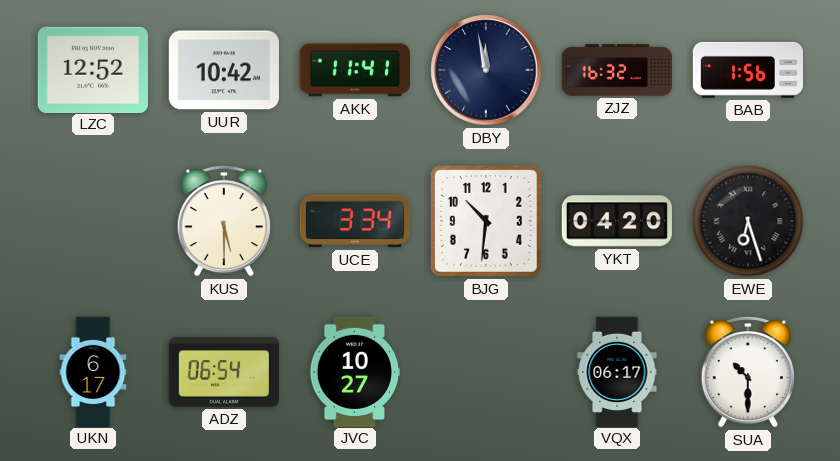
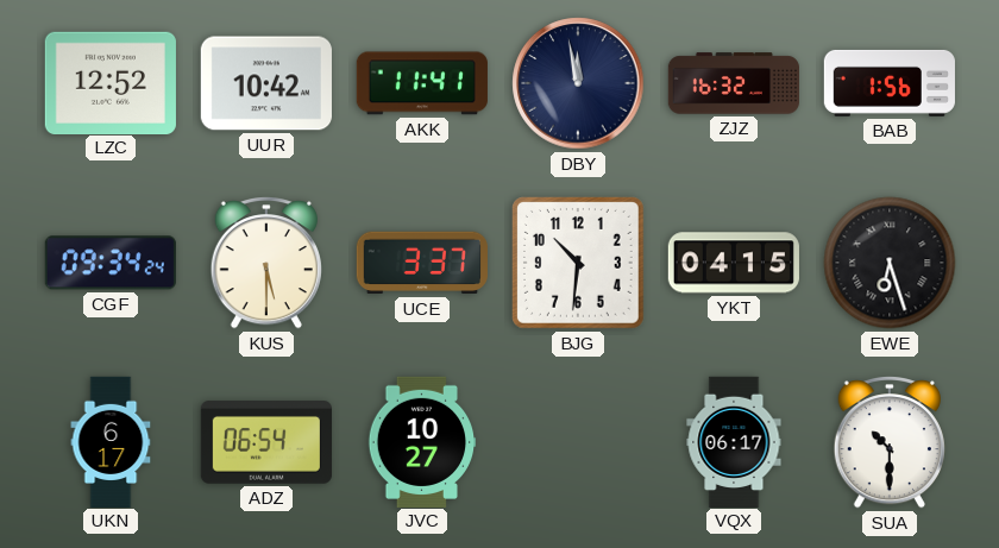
CGF: none -> 09:34 (111, 263)
UCE: 3:34 -> 3:37 (422, 263)
YKT: 04:20 -> 04:15 (734, 263)
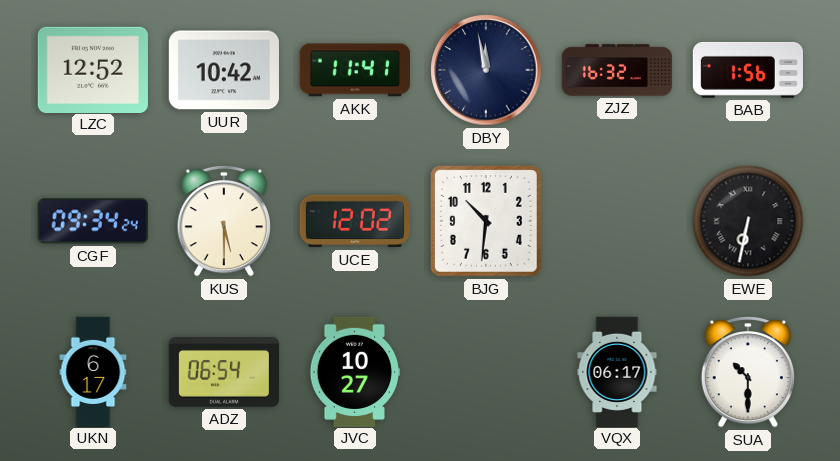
UCE: 3:37 -> 12:02 (355, 221)
YKT: 04:15 -> none (734, 263)
EWE: 6:27 -> 6:32 (748, 221)
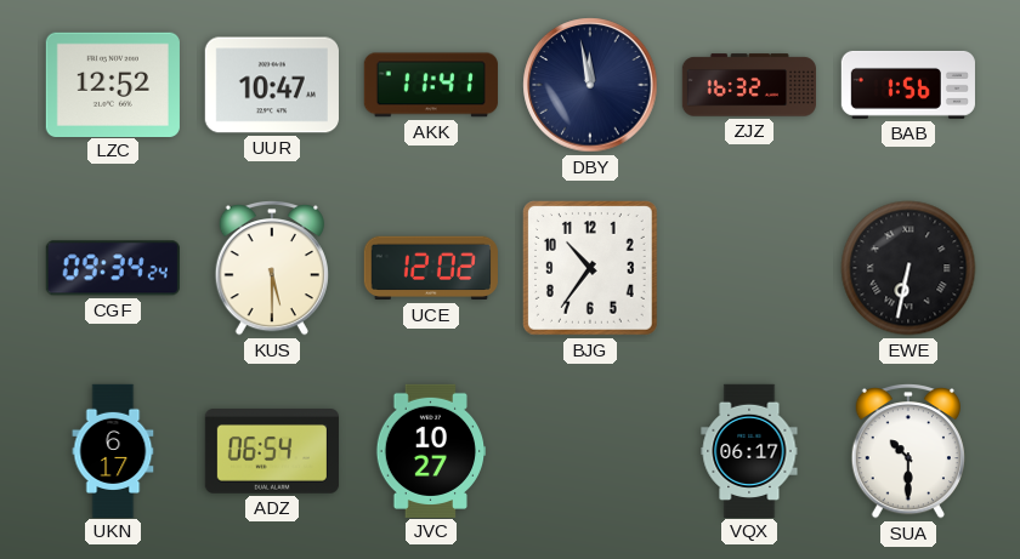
UUR: 10:42 -> 10:47 (272, 85)
BJG: 10:31 -> 10:36 (590, 268)
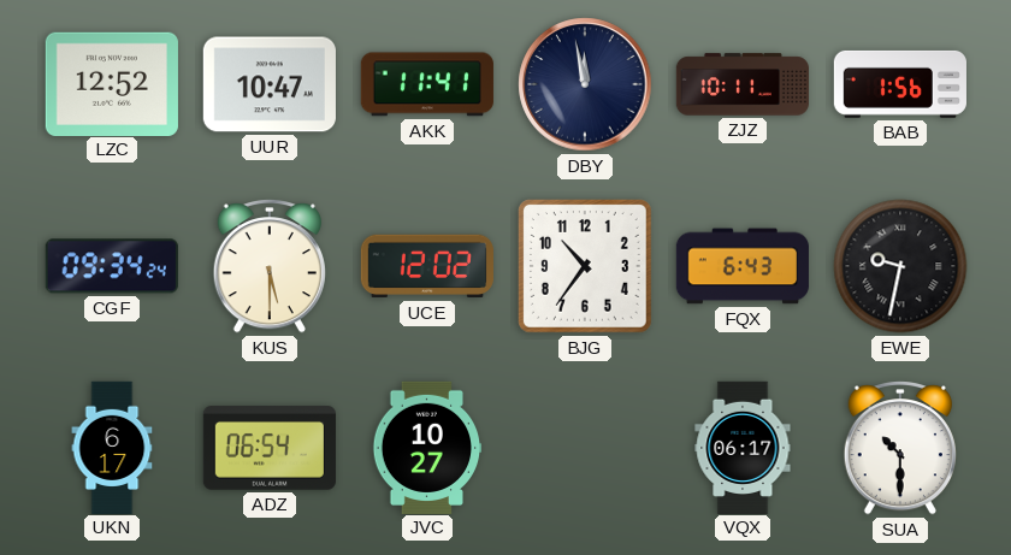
ZJZ: 16:32 -> 10:11 (741, 84)
FQX: none -> 6:43 (741, 266)
EWE: 6:32 -> 9:32 (900, 266)
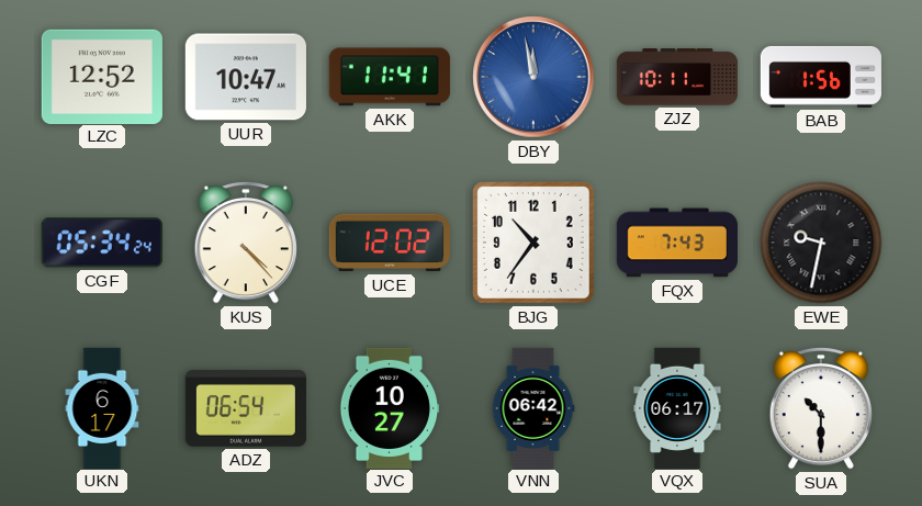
DBY dial: navy -> blue (533, 77)
CGF: 09:34 -> 05:34 (102, 243)
KUS: 5:30 -> 4:23 (246, 244)
FQX: 6:43 -> 7:43 (676, 243)
VNN: none -> 06:42 (533, 407)
